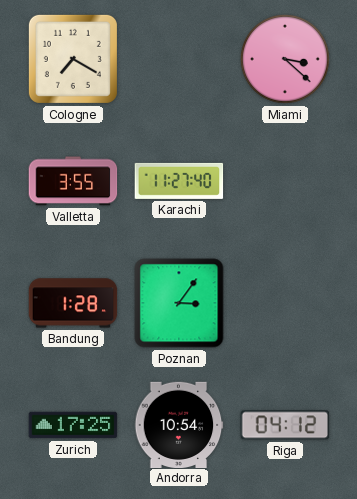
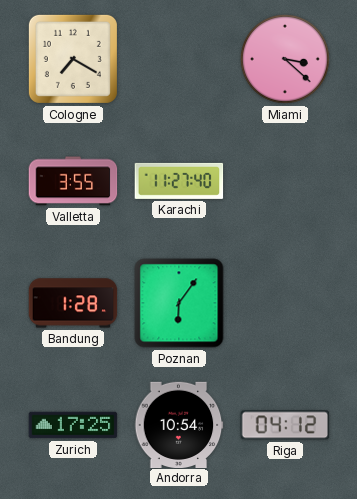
Poznan: 3:06 -> 6:06 (179, 303)
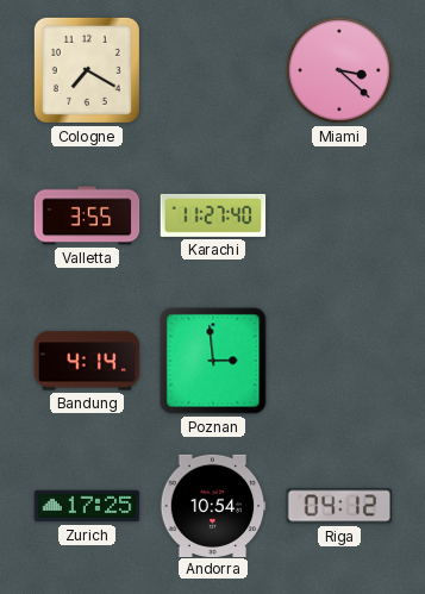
Bandung: 1:28 -> 4:14 (87, 361)
Poznan: 6:06 -> 2:59 (213, 361)
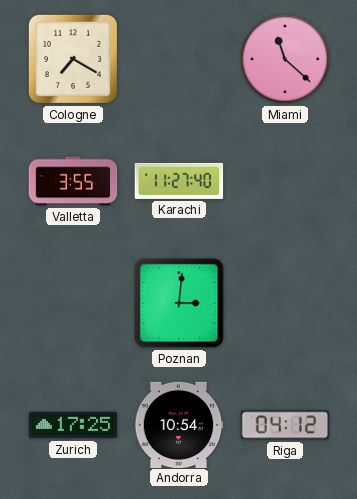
Miami: 3:22 -> 11:22 (285, 59)
Bandung: 4:14 -> none (87, 361)
Poznan: 2:59 -> 3:01 (179, 303)
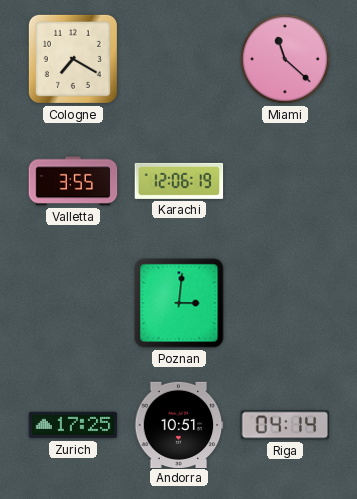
Karachi: 11:27 -> 12:06 (179, 181)
Andorra: 10:54 -> 10:51 (179, 424)
Riga: 04:12 -> 04:14 (285, 425)
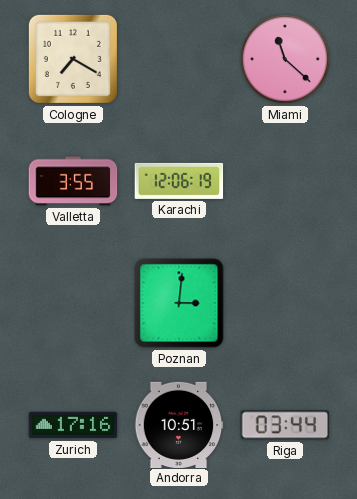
Zurich: 17:25 -> 17:16 (73, 425)
Riga: 04:14 -> 03:44 (285, 425)
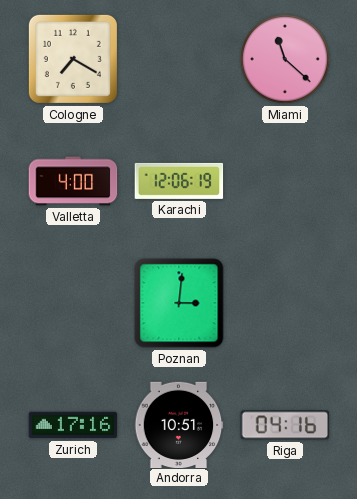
Valletta: 3:55 -> 4:00 (73, 181)
Riga: 03:44 -> 04:16 (285, 425)
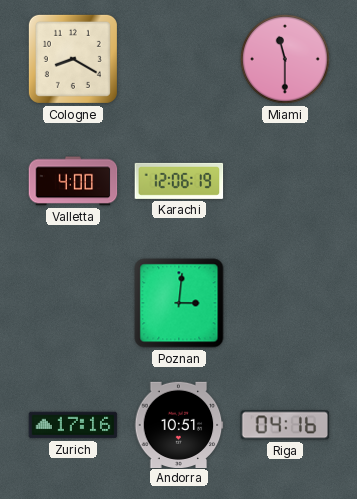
Cologne: 7:20 -> 8:20 (73, 59)
Miami: 11:22 -> 11:30 (285, 59)
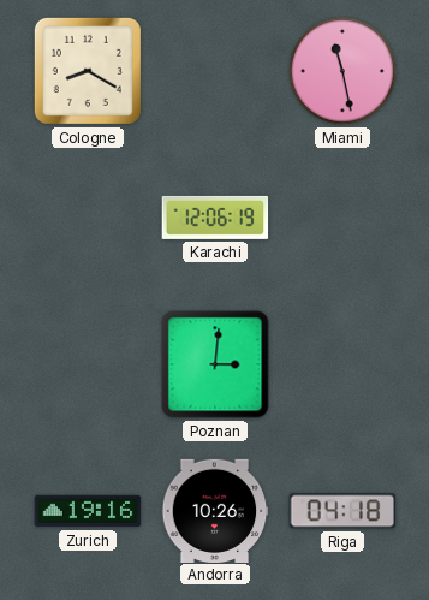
Miami: 11:30 -> 11:28 (342, 71)
Valletta: 4:00 -> none (73, 181)
Zurich: 17:16 -> 19:16 (88, 511)
Andorra: 10:51 -> 10:26 (215, 510)
Riga: 04:16 -> 04:18 (342, 511)
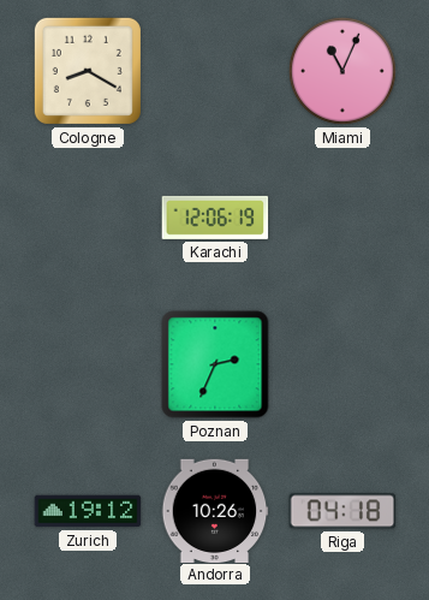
Miami: 11:28 -> 11:04 (342, 71)
Poznan: 3:01 -> 2:34 (215, 364)
Zurich: 19:16 -> 19:12 (88, 511)
